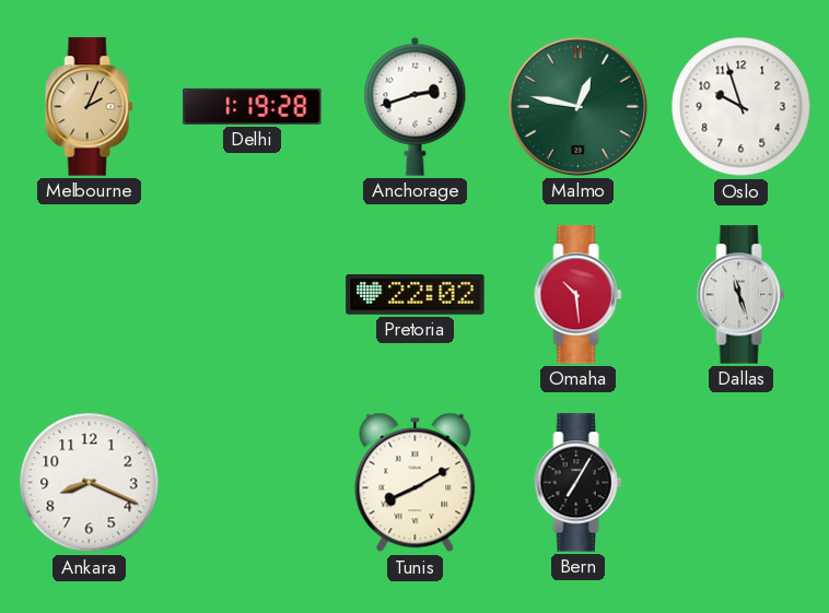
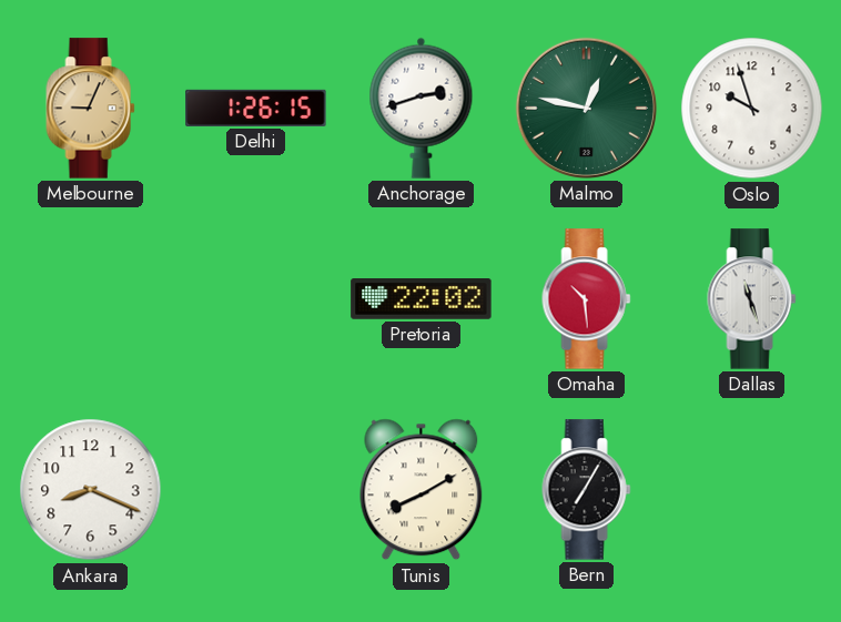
Melbourne: 2:04 -> 9:04 (91, 109)
Delhi: 1:19 -> 1:26 (256, 108)
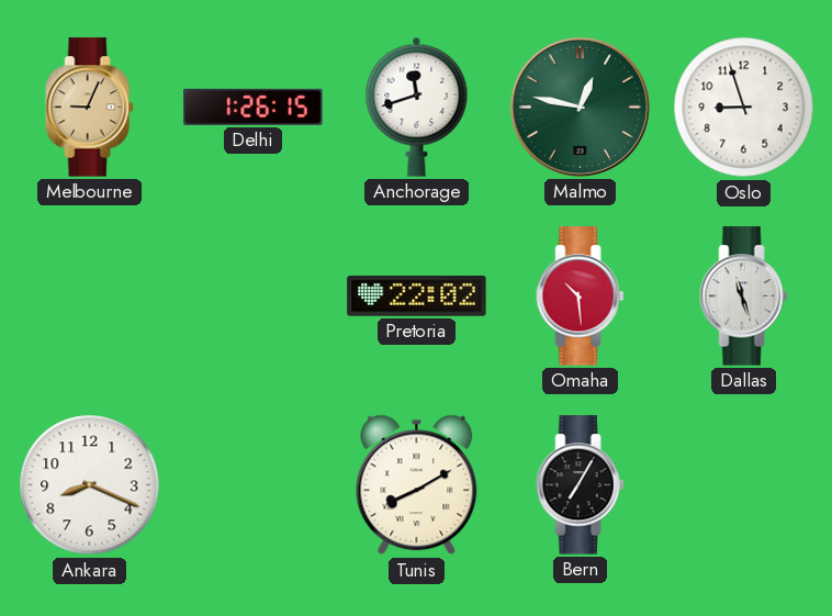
Anchorage: 2:42 -> 11:42 (417, 107)
Oslo: 9:57 -> 8:57 (744, 108)
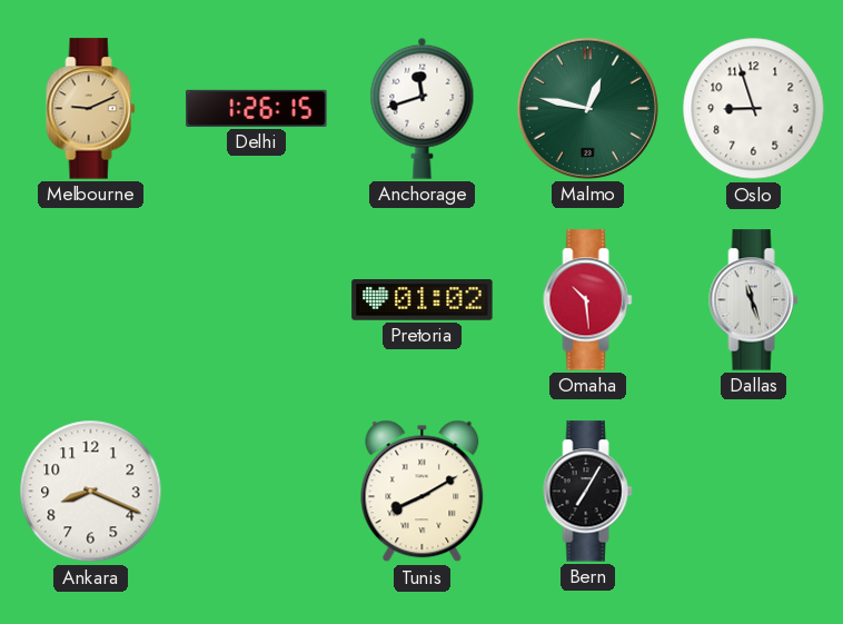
Melbourne: 9:04 -> 9:11 (91, 109)
Pretoria: 22:02 -> 01:02 (423, 300)
